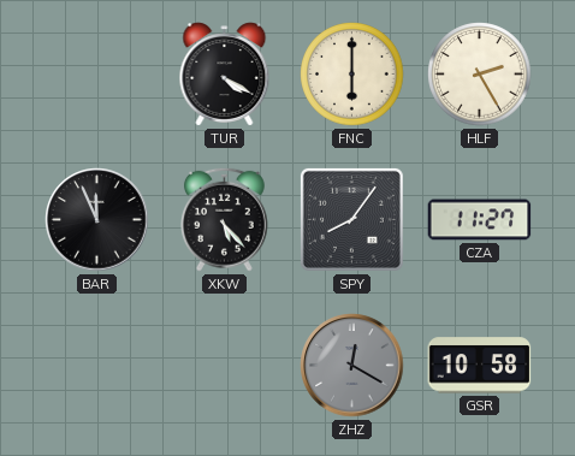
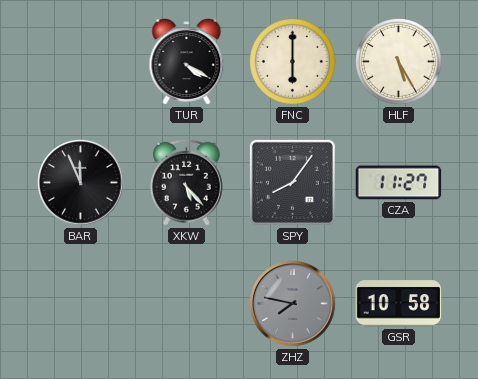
HLF: 2:25 -> 5:25 (399, 62)
ZHZ: 12:20 -> 7:47 (293, 304)
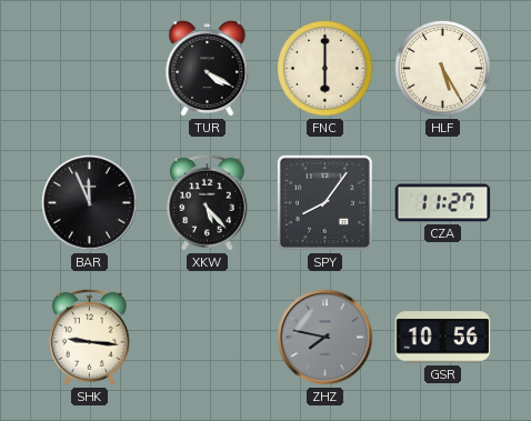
SHK: none -> 9:16 (89, 337)
GSR: 10:58 -> 10:56 (443, 338)
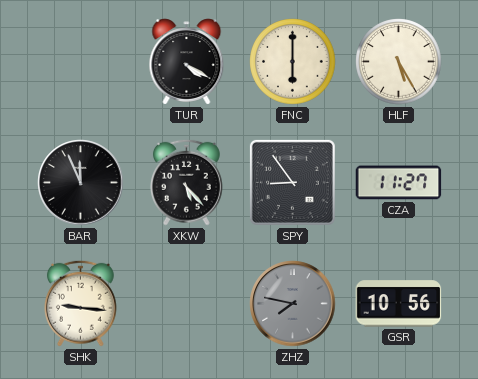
SPY: 8:06 -> 8:54 (292, 182)
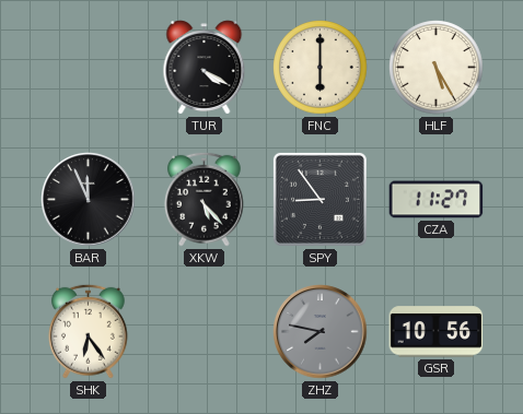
SHK: 9:16 -> 6:24 (88, 331)
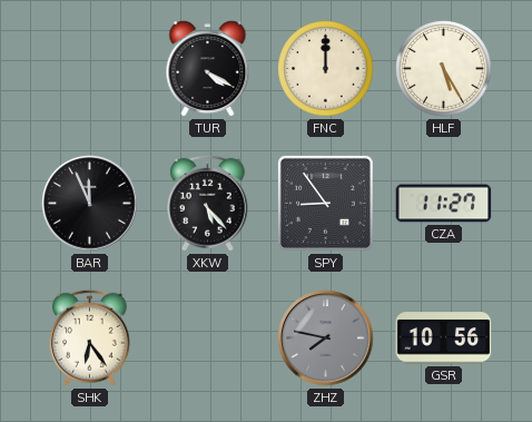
FNC: 6:00 -> 12:00 (326, 69)
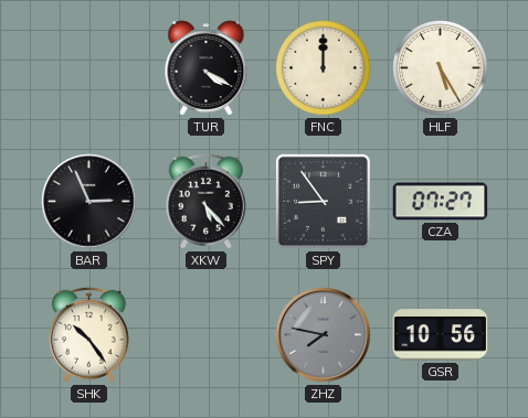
BAR: 11:56 -> 2:56 (89, 202)
CZA: 11:27 -> 07:27 (441, 202)
SHK: 6:24 -> 10:24 (88, 334)
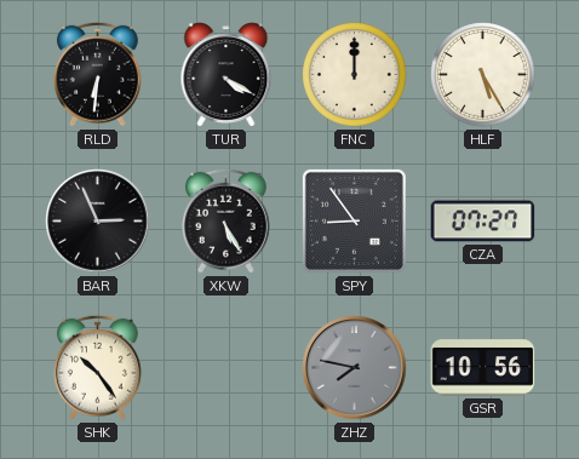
RLD: none -> 6:31 (97, 74)
XKW: 5:23 -> 5:25 (225, 220)
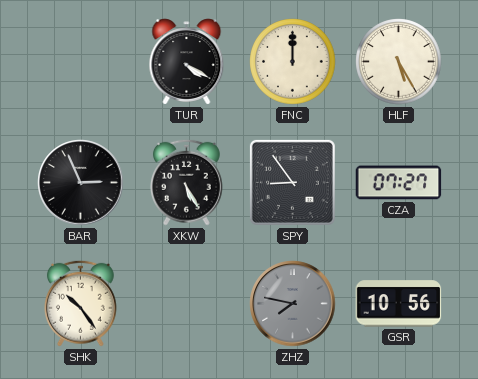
RLD: 6:31 -> none (97, 74)
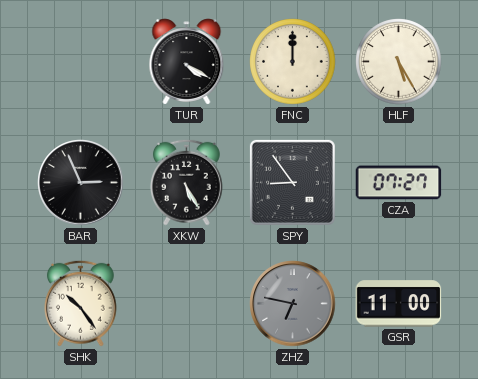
ZHZ: 7:47 -> 6:47 (293, 304)
GSR: 10:56 -> 11:00 (399, 304)
